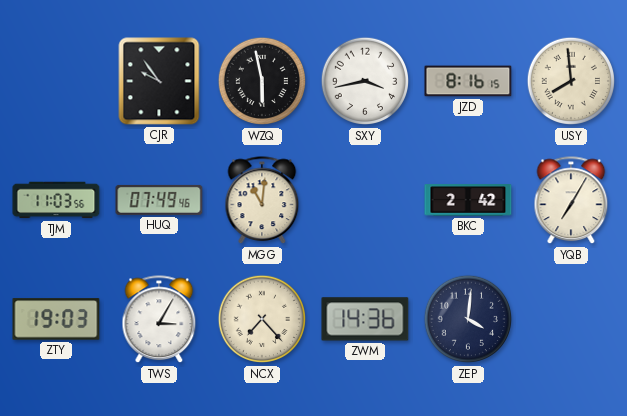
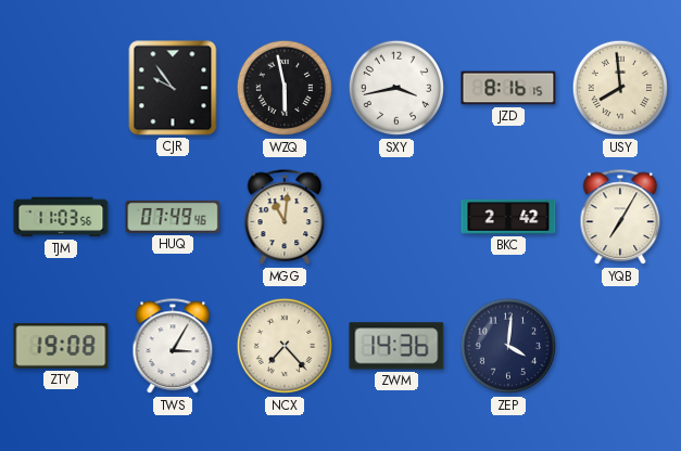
ZTY: 19:03 -> 19:08 (61, 346)
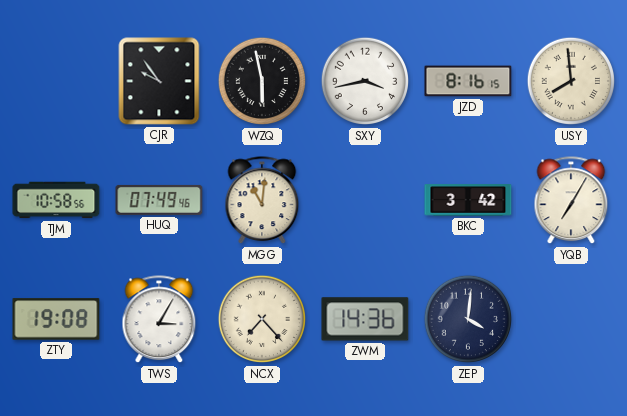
TJM: 11:03 -> 10:58 (56, 200)
BKC: 2:42 -> 3:42 (468, 200)
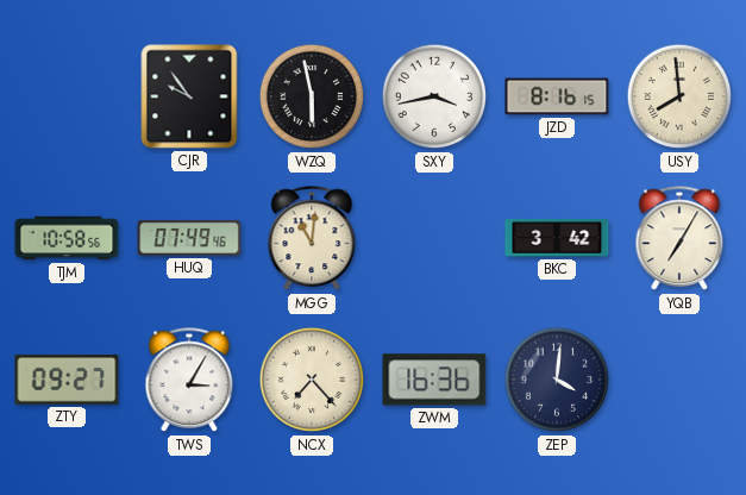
ZTY: 19:08 -> 09:27 (67, 380)
ZWM: 14:36 -> 16:36 (434, 380)
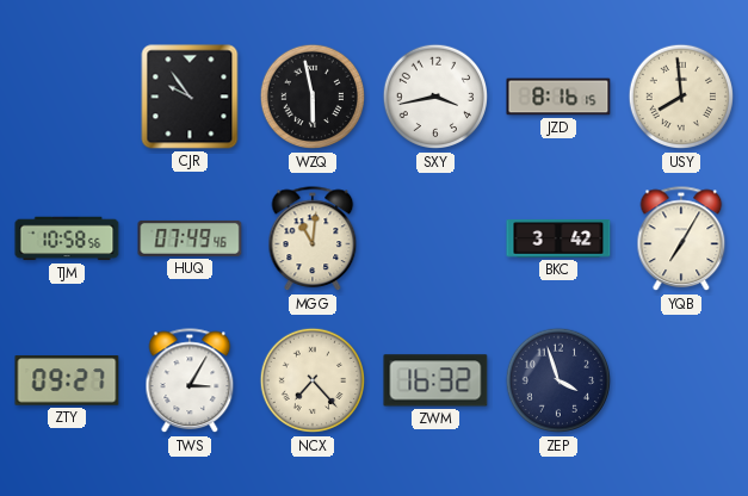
ZWM: 16:36 -> 16:32 (435, 380)
ZEP: 4:01 -> 3:57 (558, 380)
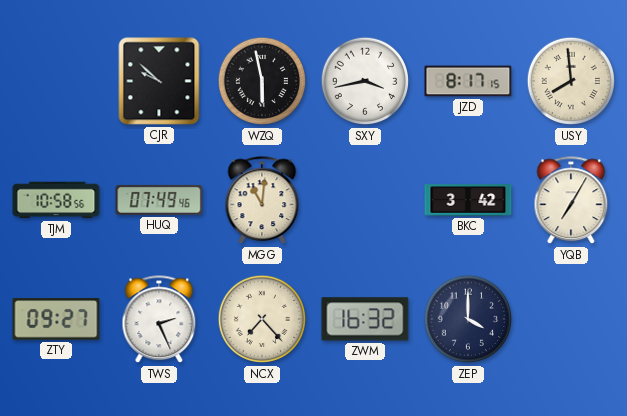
CJR: 9:54 -> 9:52 (159, 81)
JZD: 8:16 -> 8:17 (468, 81)
TWS: 3:05 -> 2:26 (159, 320)
ZEP: 3:57 -> 4:00 (468, 319)
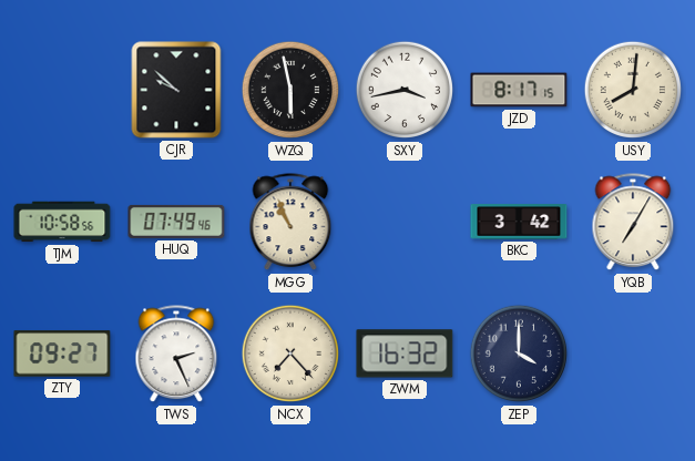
USY: 7:59 -> 8:01 (633, 90)
MGG: 11:01 -> 10:56 (290, 223)
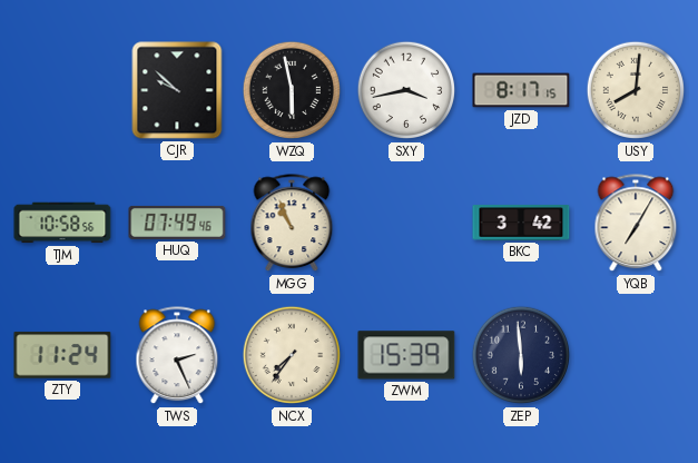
ZTY: 09:27 -> 11:24 (62, 355)
NCX: 7:23 -> 7:36 (292, 355)
ZWM: 16:32 -> 15:39 (406, 355)
ZEP: 4:00 -> 5:59 (521, 355)
